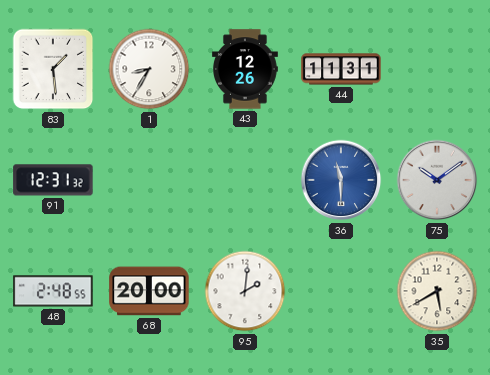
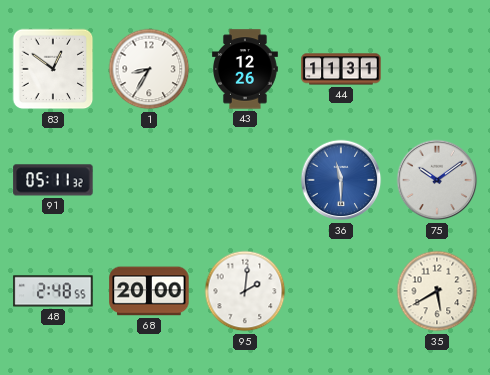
83: 1:29 -> 12:51 (53, 69)
91: 12:31 -> 05:11 (53, 180)
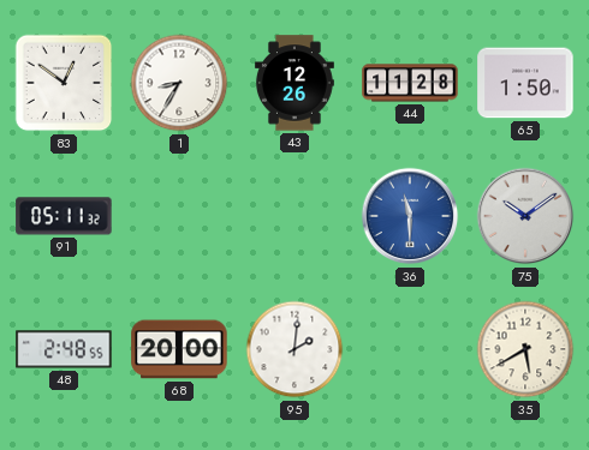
44: 11:31 -> 11:28 (410, 83)
65: none -> 1:50 (525, 83)
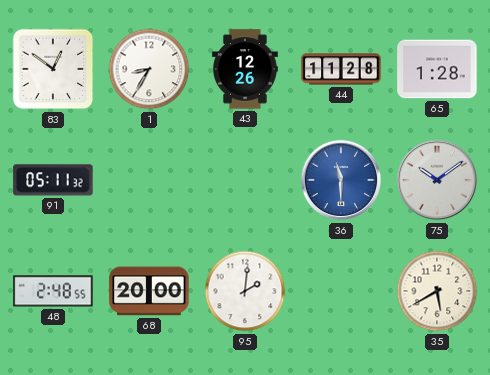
65: 1:50 -> 1:28 (437, 69)
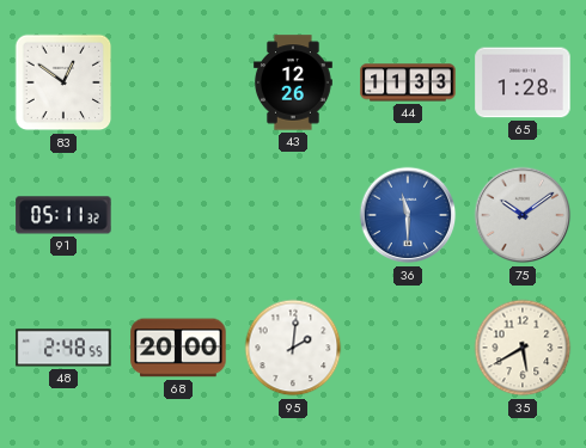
1: 8:35 -> none (149, 69)
44: 11:28 -> 11:33 (408, 82)
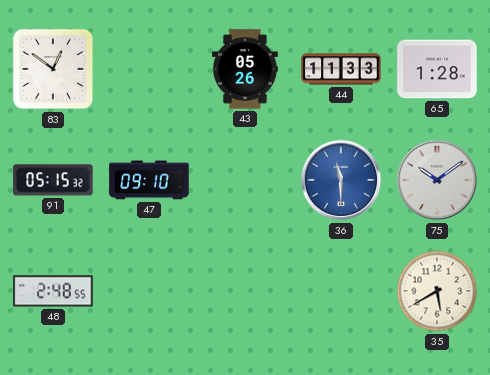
43: 12:26 -> 05:26 (245, 69)
91: 05:11 -> 05:15 (53, 180)
47: none -> 09:10 (149, 180)
68: 20:00 -> none (178, 348)
95: 2:01 -> none (293, 348)
